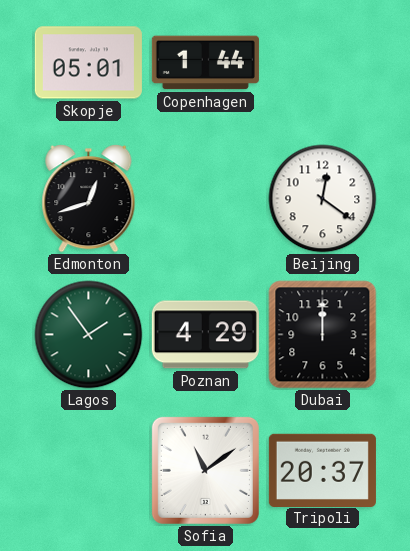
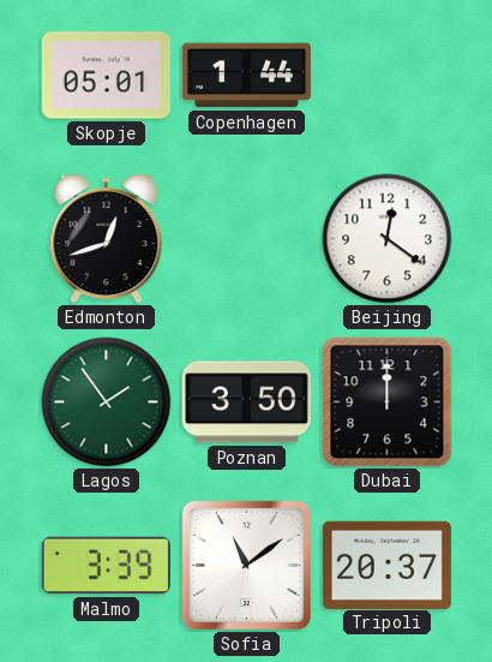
Poznan: 4:29 -> 3:50 (246, 402)
Malmo: none -> 3:39 (106, 566)
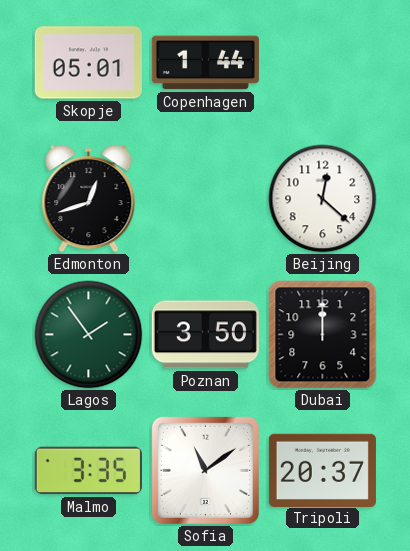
Beijing: 12:21 -> 12:22 (323, 199)
Malmo: 3:39 -> 3:35 (88, 471)
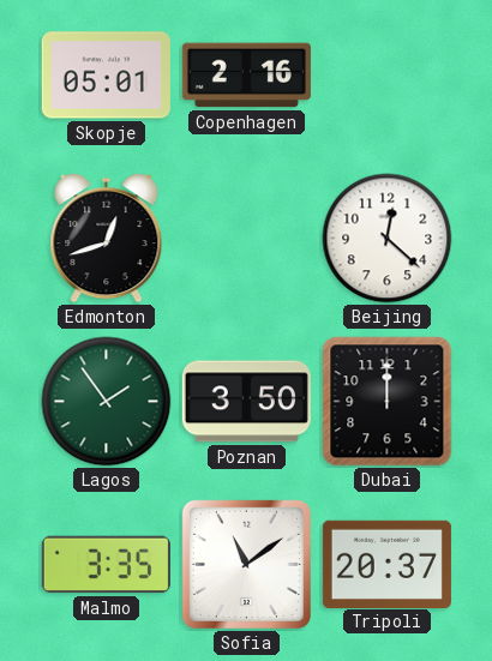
Copenhagen: 1:44 -> 2:16 (246, 76)
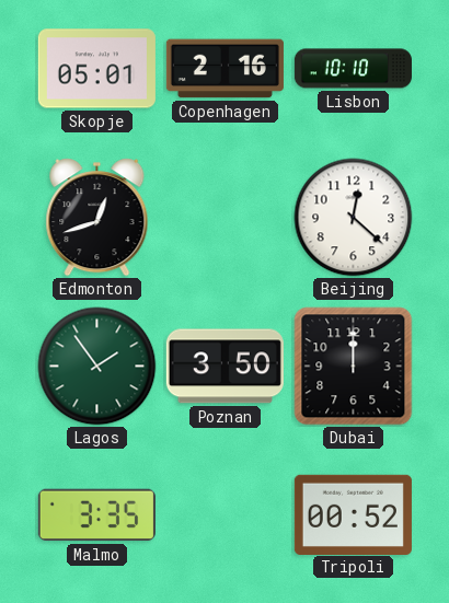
Lisbon: none -> 10:10 (353, 69)
Sofia: 11:09 -> none (246, 564)
Tripoli: 20:37 -> 00:52 (353, 514)
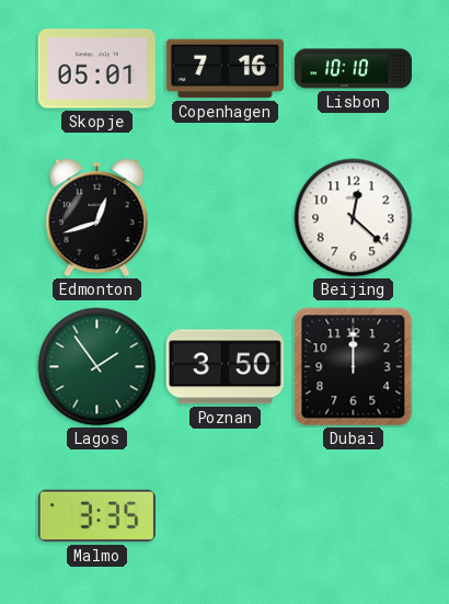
Copenhagen: 2:16 -> 7:16 (225, 69)
Tripoli: 00:52 -> none (353, 514)
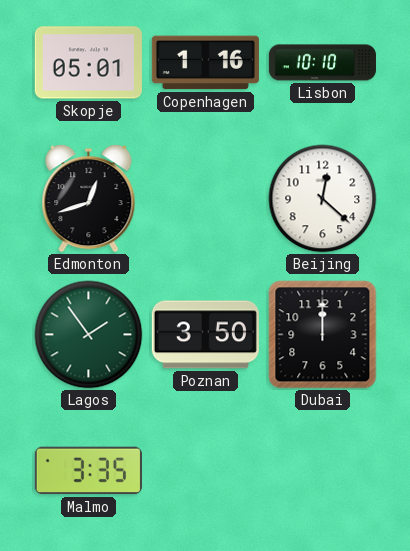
Copenhagen: 7:16 -> 1:16 (205, 63)
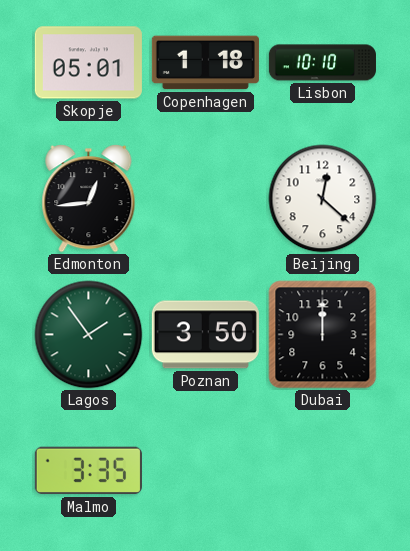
Copenhagen: 1:16 -> 1:18 (205, 63)
Edmonton: 12:42 -> 12:44 (89, 199)
